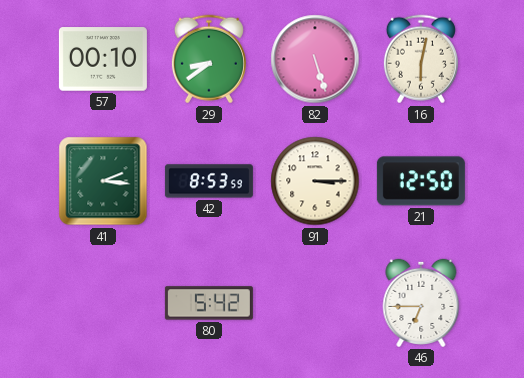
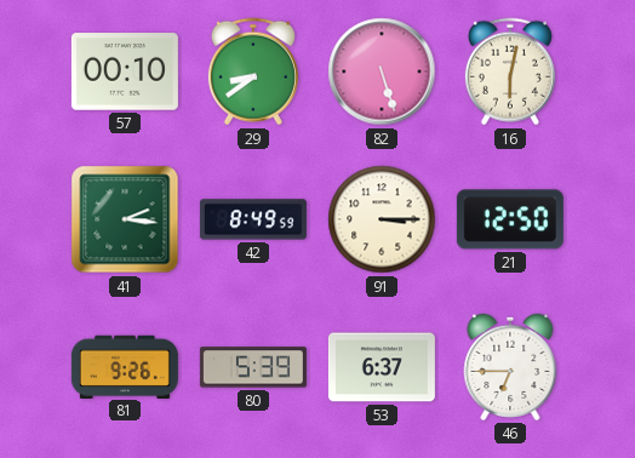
42: 8:53 -> 8:49 (253, 219)
81: none -> 9:26 (125, 366)
80: 5:42 -> 5:39 (253, 367)
53: none -> 6:37 (382, 367)
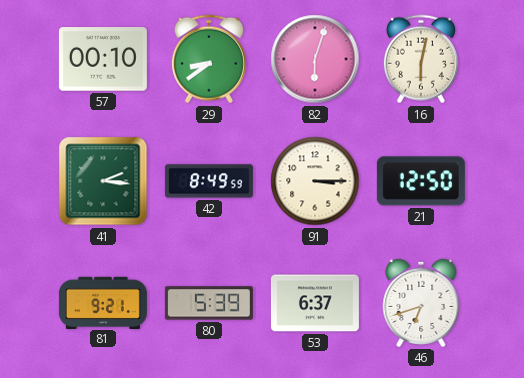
82: 5:27 -> 6:03 (315, 59)
81: 9:26 -> 9:21 (103, 302)
46: 6:45 -> 6:42 (421, 303)
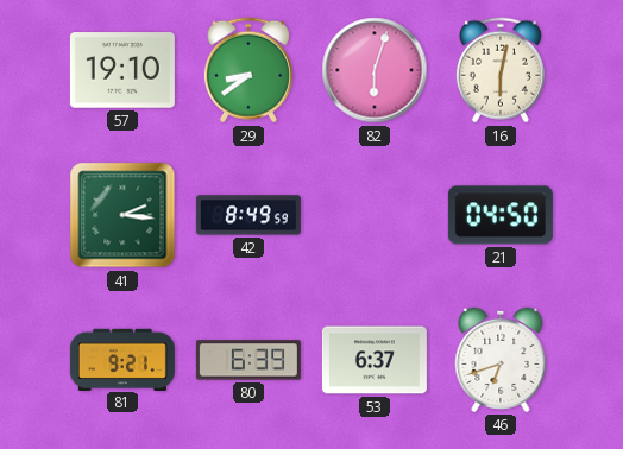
57: 00:10 -> 19:10 (122, 70)
91: 3:15 -> none (315, 181)
21: 12:50 -> 04:50 (501, 215)
80: 5:39 -> 6:39 (248, 360)
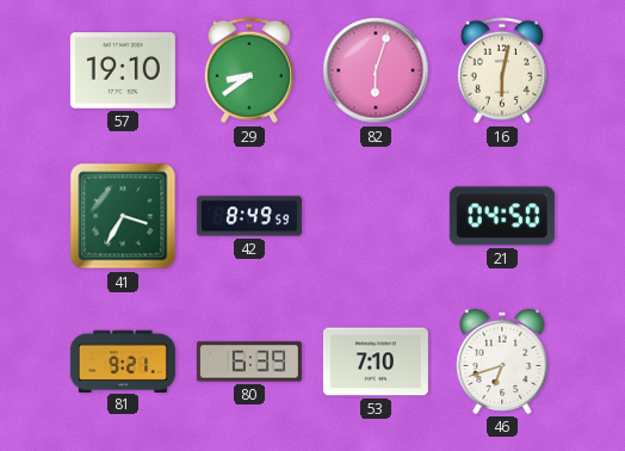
41: 2:16 -> 3:35 (123, 216)
53: 6:37 -> 7:10 (376, 362)
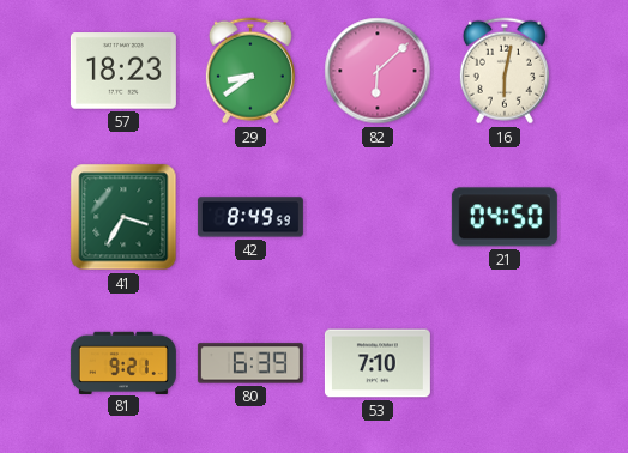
57: 19:10 -> 18:23 (123, 71)
82: 6:03 -> 6:08 (378, 71)
46: 6:42 -> none (502, 362)
